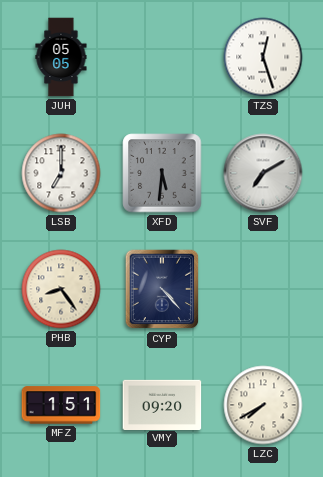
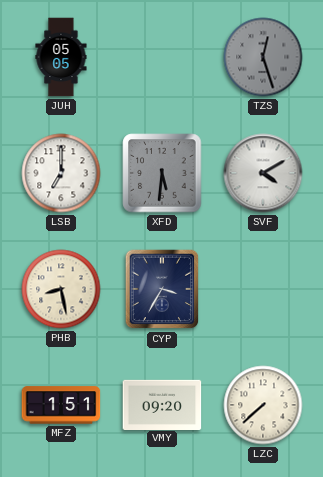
TZS dial: white -> grey (263, 57)
SVF: 7:10 -> 4:10 (263, 173)
PHB: 8:24 -> 8:28 (61, 289)
CYP: 4:23 -> 3:35 (162, 289)
LZC: 7:40 -> 7:38 (263, 405)
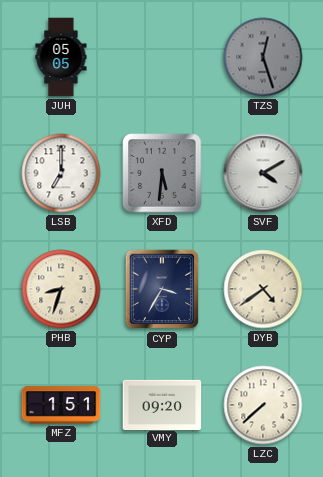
PHB: 8:28 -> 8:33 (61, 289)
DYB: none -> 4:39 (263, 289)
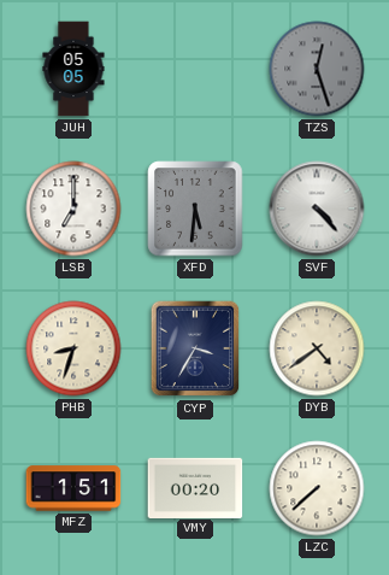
SVF: 4:10 -> 4:23 (317, 209)
VMY: 09:20 -> 00:20 (195, 487)
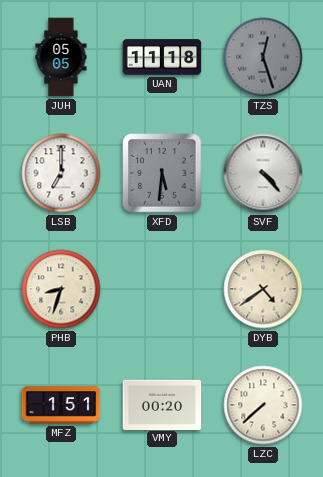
UAN: none -> 11:18 (162, 57)
CYP: 3:35 -> none (195, 348)
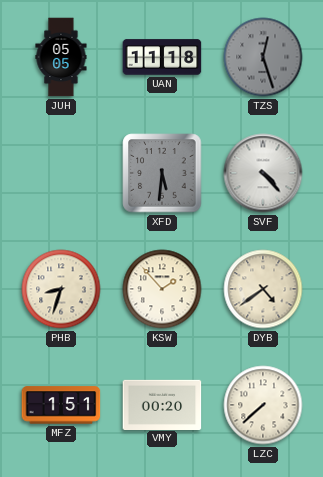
LSB: 7:00 -> none (61, 173)
KSW: none -> 1:53 (162, 289)
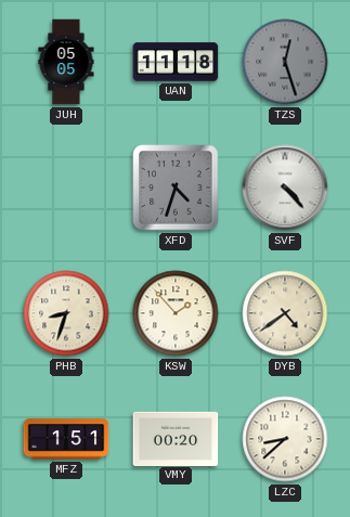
XFD: 5:31 -> 4:33 (176, 188)
LZC: 7:38 -> 8:38 (285, 439)
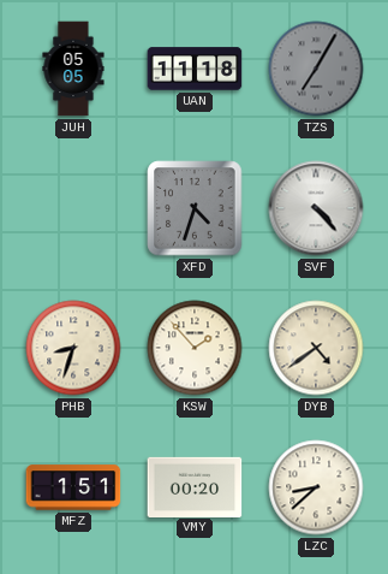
TZS: 12:27 -> 7:05 (316, 69)
